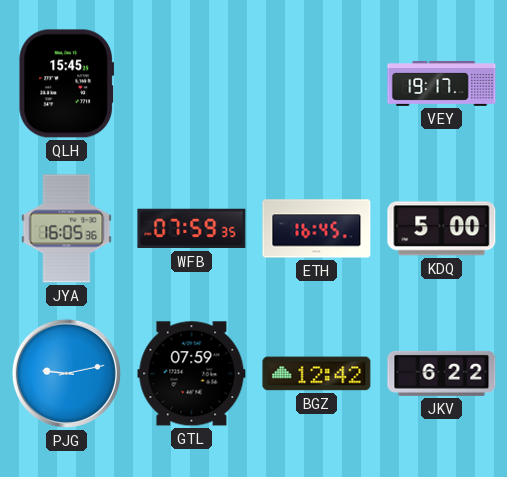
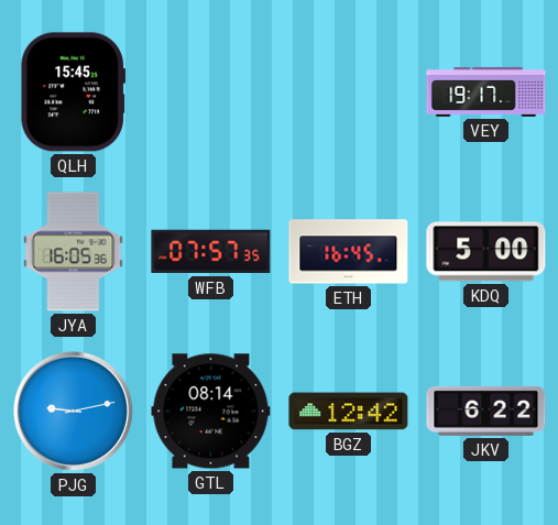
WFB: 07:59 -> 07:57 (211, 252)
GTL: 07:59 -> 08:14 (211, 412)
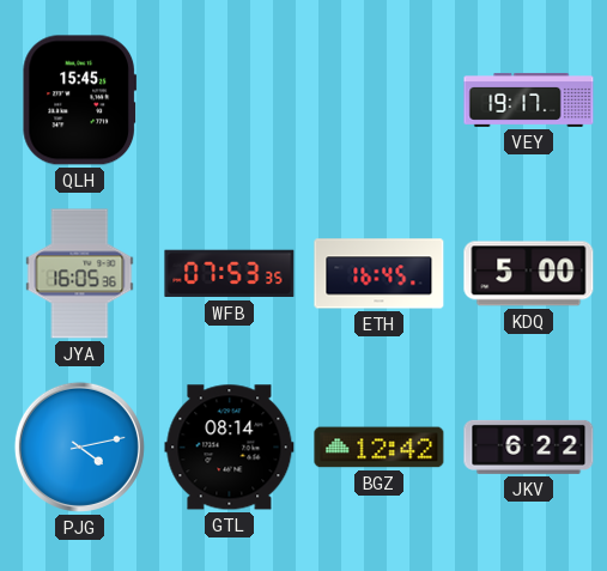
WFB: 07:57 -> 07:53 (230, 274)
PJG: 9:13 -> 4:13 (79, 447)
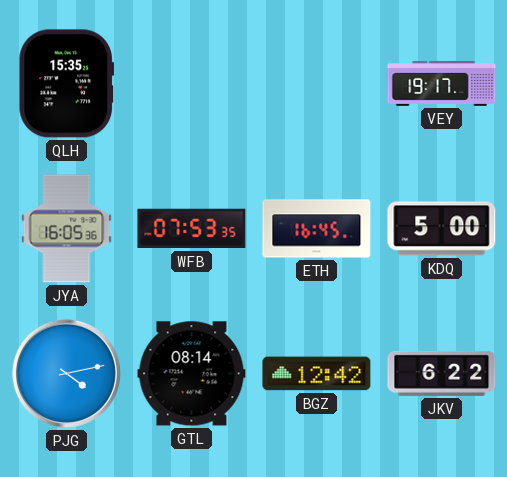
QLH: 15:45 -> 15:35 (67, 84)
